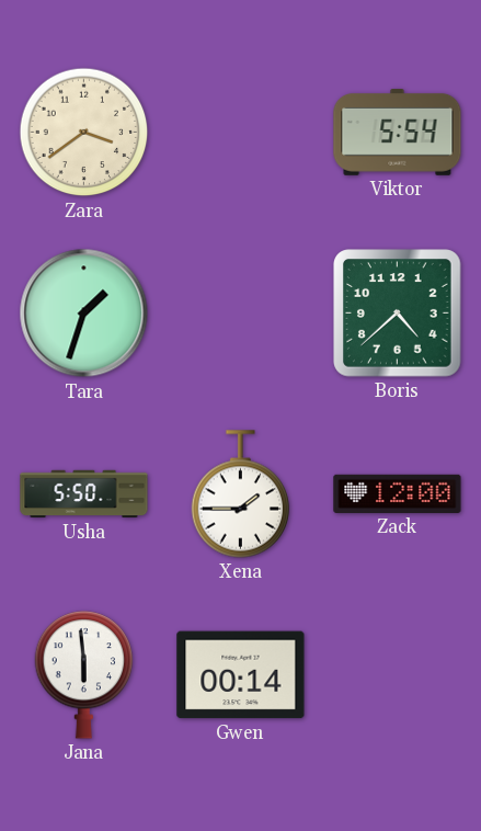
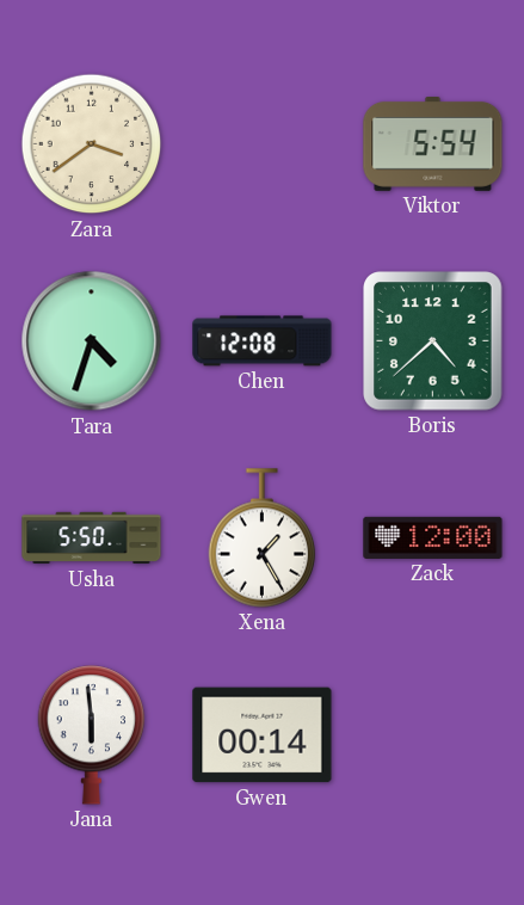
Tara: 1:33 -> 4:33 (92, 341)
Chen: none -> 12:08 (263, 341)
Xena: 1:45 -> 1:25 (263, 538)
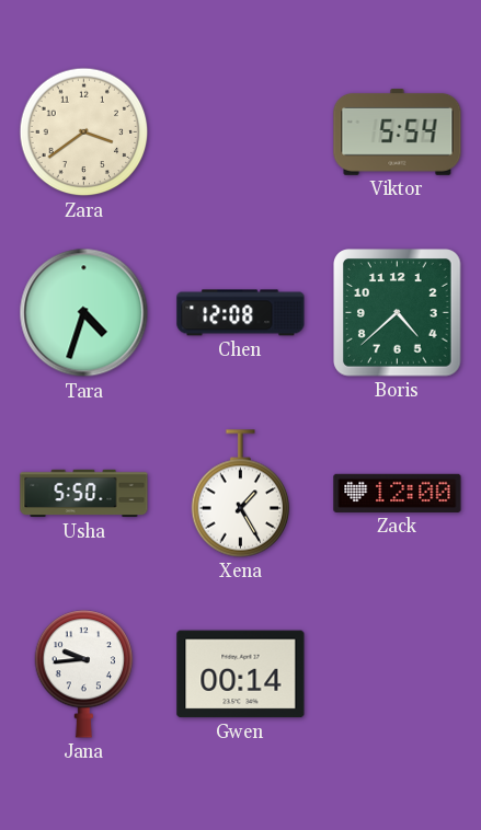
Jana: 5:59 -> 9:44 (84, 675)
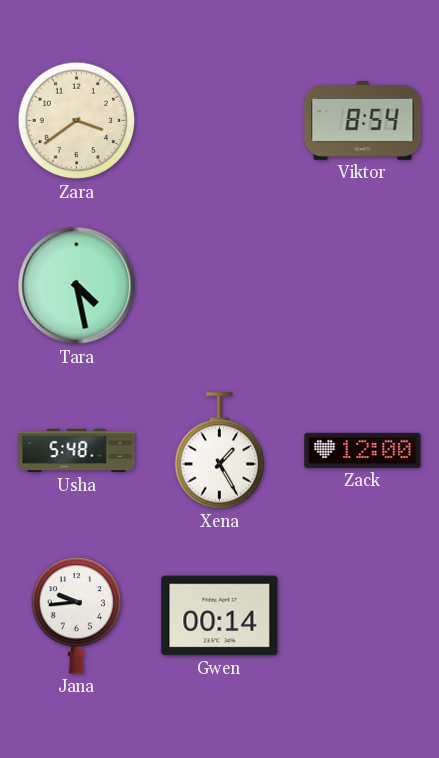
Viktor: 5:54 -> 8:54 (363, 121)
Tara: 4:33 -> 4:28 (77, 286)
Chen: 12:08 -> none (241, 313)
Boris: 4:38 -> none (398, 313)
Usha: 5:50 -> 5:48 (77, 451)
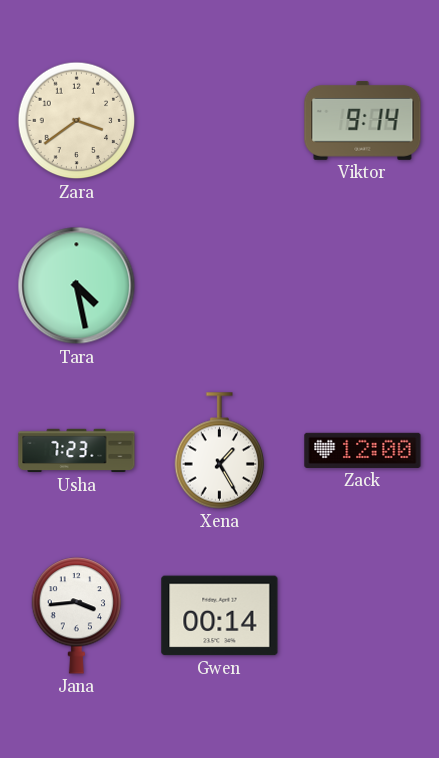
Viktor: 8:54 -> 9:14 (363, 121)
Usha: 5:48 -> 7:23 (77, 451)
Jana: 9:44 -> 3:44 (77, 616)
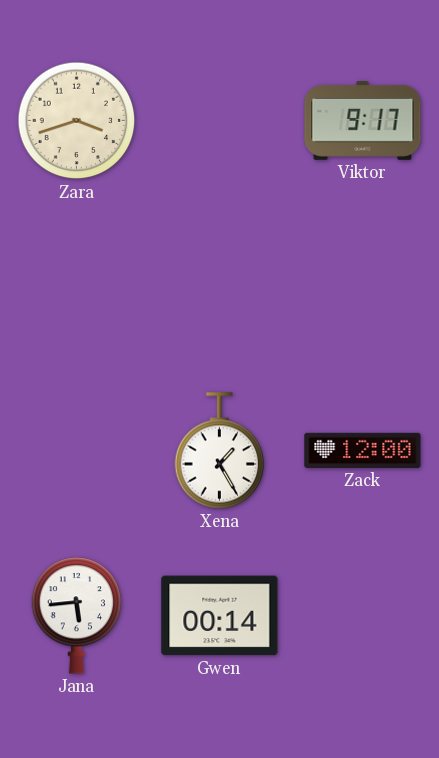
Zara: 3:39 -> 3:42 (77, 121)
Viktor: 9:14 -> 9:17 (363, 121)
Tara: 4:28 -> none (77, 286)
Usha: 7:23 -> none (77, 451)
Jana: 3:44 -> 5:44 (77, 616)
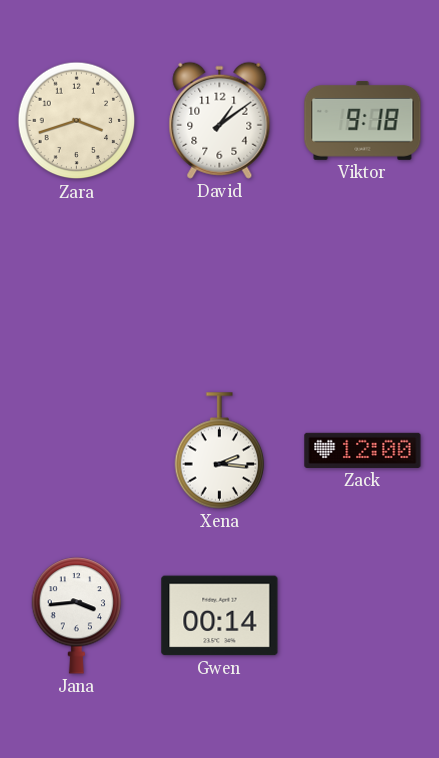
David: none -> 1:09 (220, 120)
Viktor: 9:17 -> 9:18 (363, 121)
Xena: 1:25 -> 2:16 (220, 451)
Jana: 5:44 -> 3:44 (77, 616)
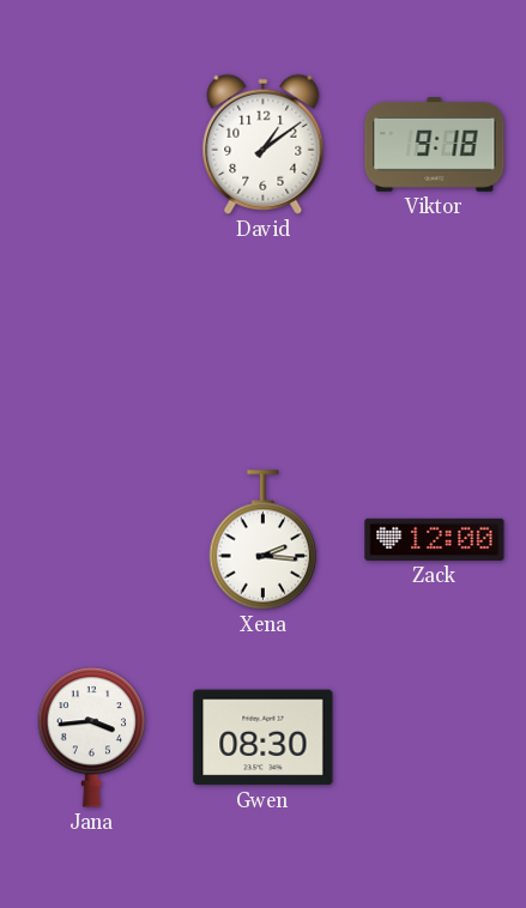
Zara: 3:42 -> none (77, 121)
Gwen: 00:14 -> 08:30 (264, 738)
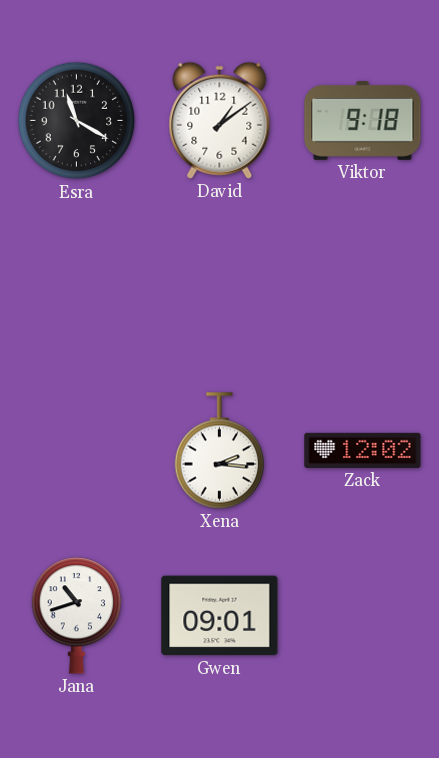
Esra: none -> 11:20 (77, 121)
Zack: 12:00 -> 12:02 (363, 450)
Jana: 3:44 -> 10:42 (77, 616)
Gwen: 08:30 -> 09:01 (220, 616)
